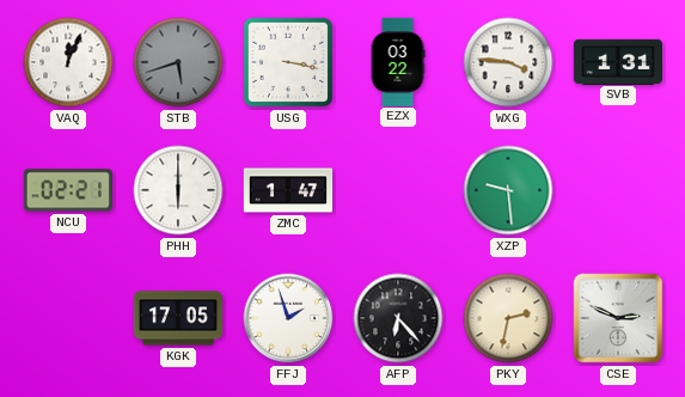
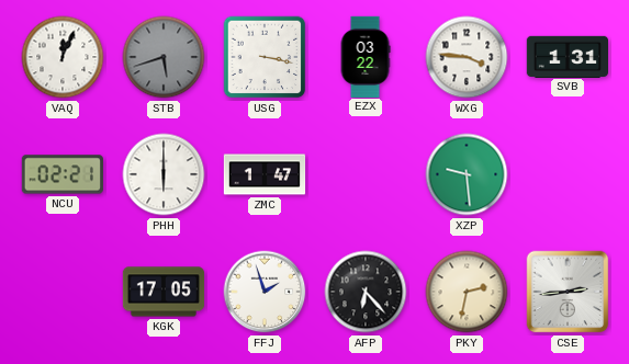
CSE: 2:49 -> 2:44 (568, 292)
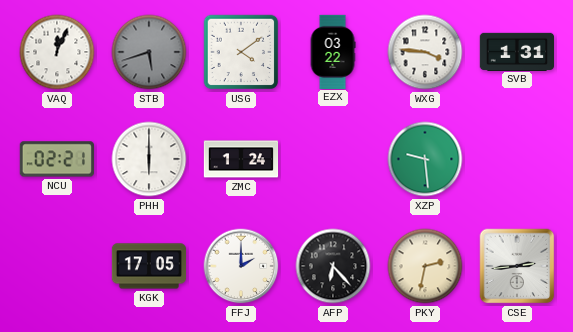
USG: 3:17 -> 4:09 (241, 52)
ZMC: 1:47 -> 1:24 (241, 159)
FFJ: 1:57 -> 2:00 (241, 266)
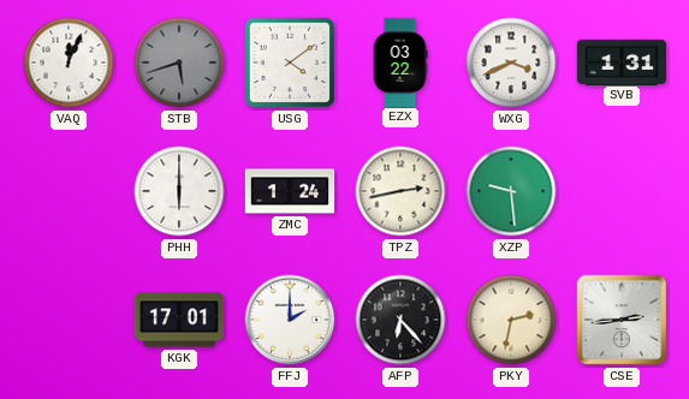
WXG: 3:46 -> 3:41 (511, 62)
NCU: 02:21 -> none (57, 159)
TPZ: none -> 2:43 (400, 191)
KGK: 17:05 -> 17:01 (179, 320)
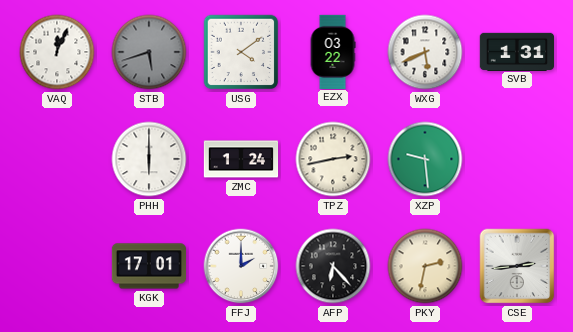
WXG: 3:41 -> 5:41 (425, 52)
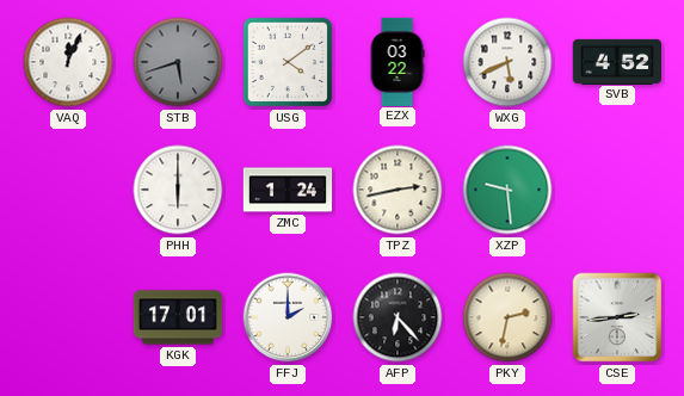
SVB: 1:31 -> 4:52 (616, 61)
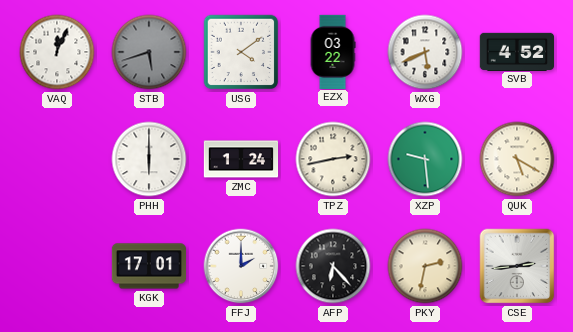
QUK: none -> 5:20 (517, 159)
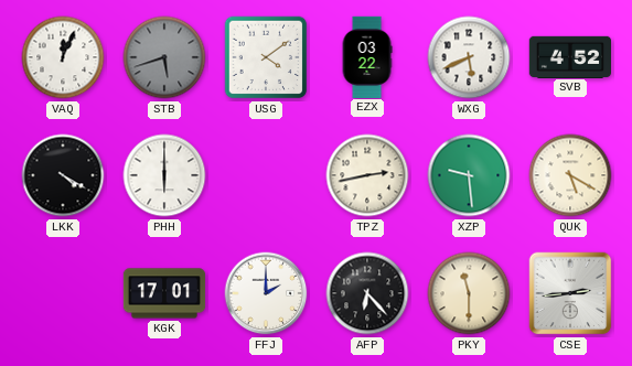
LKK: none -> 4:20 (63, 175)
ZMC: 1:24 -> none (241, 159)
PKY: 2:32 -> 11:30 (469, 293)
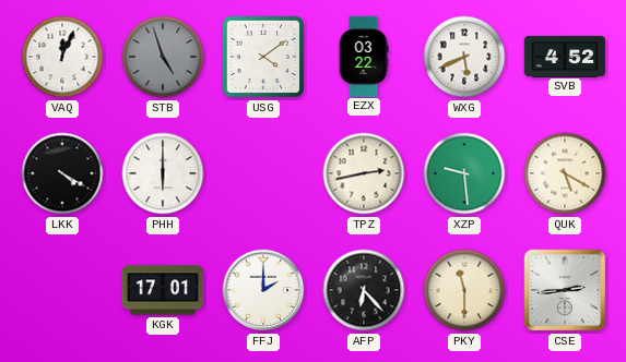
STB: 5:42 -> 4:57 (163, 57)
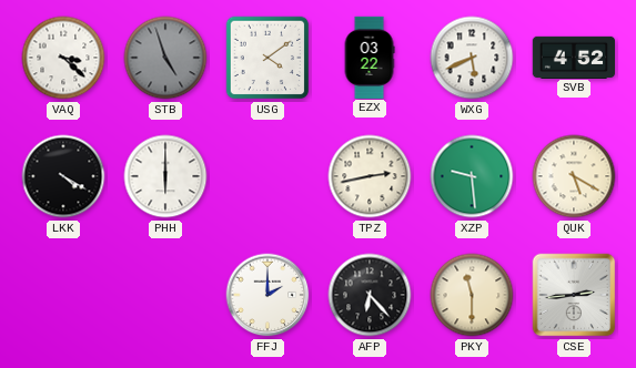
VAQ: 12:04 -> 3:22 (63, 58)
KGK: 17:01 -> none (163, 290)
